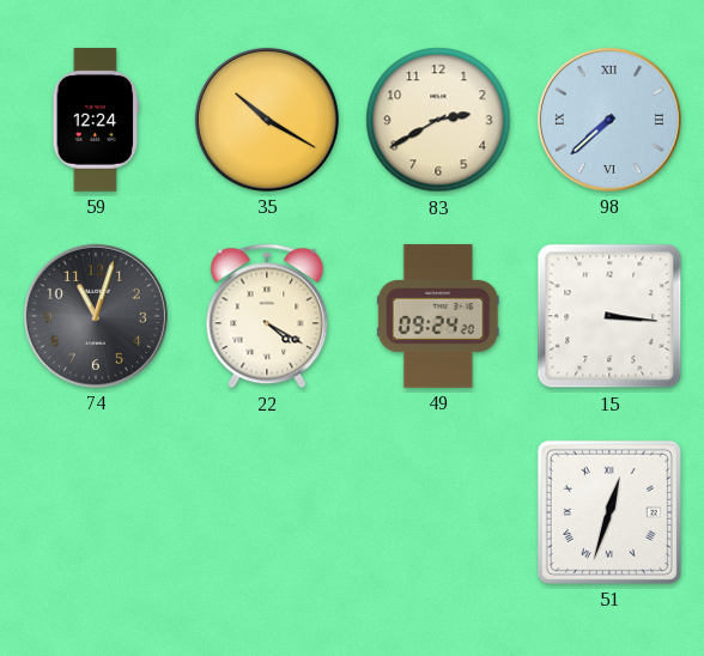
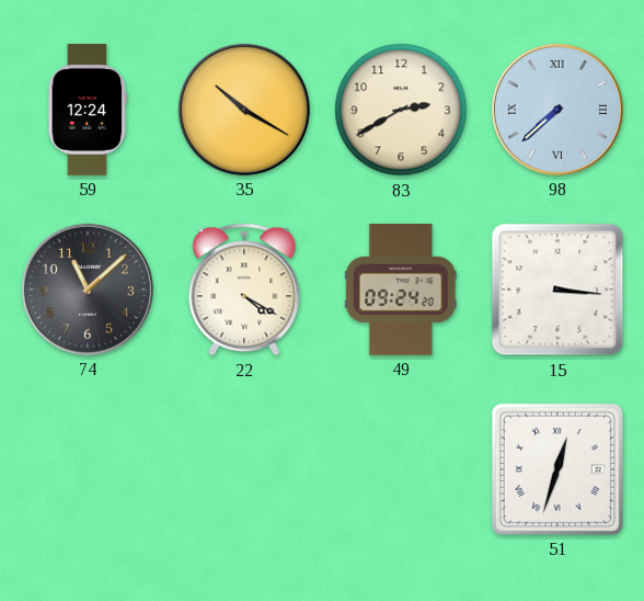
74: 11:03 -> 11:08 (88, 290)
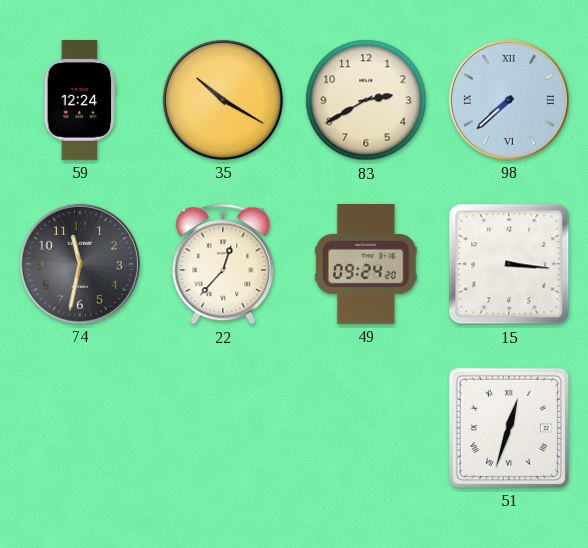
74: 11:08 -> 11:32 (80, 264)
22: 4:20 -> 12:37 (223, 264)
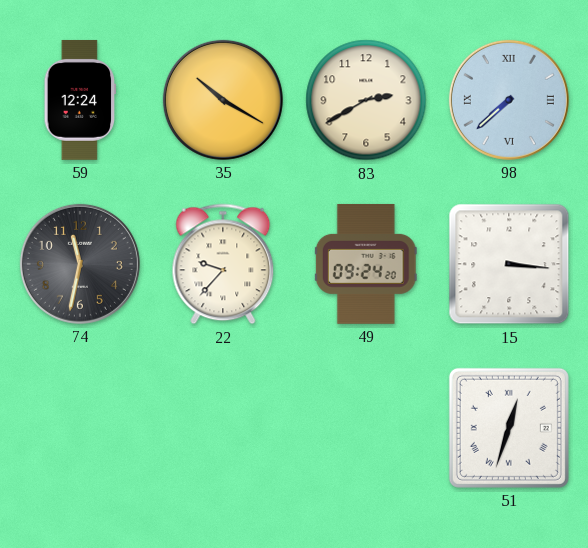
22: 12:37 -> 9:37 (223, 264)
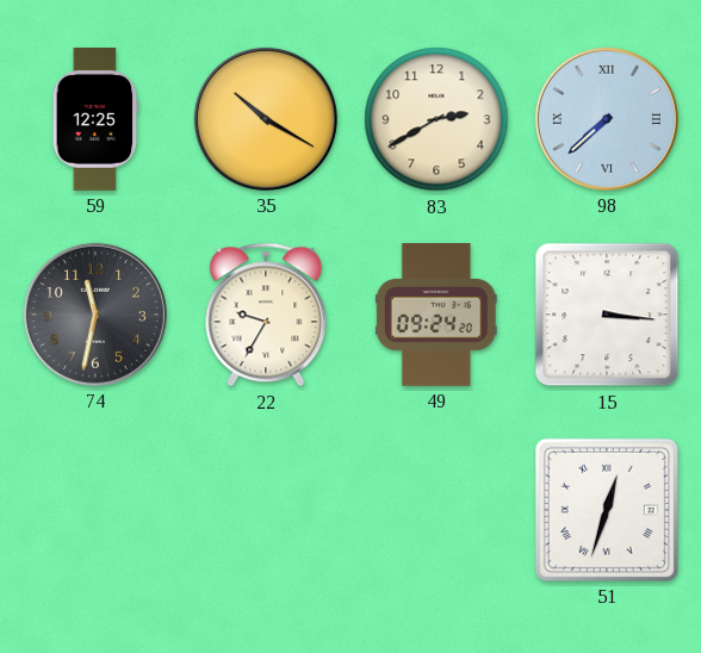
59: 12:24 -> 12:25 (95, 119)
22: 9:37 -> 9:35 (266, 315)
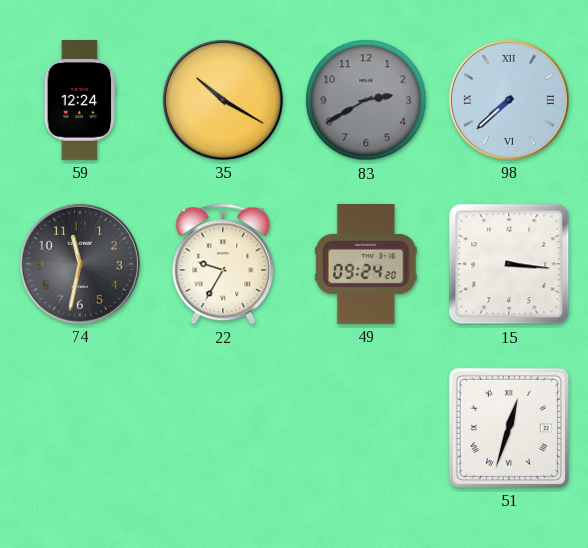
59: 12:25 -> 12:24 (80, 100)
83 dial: cream -> grey (366, 100)
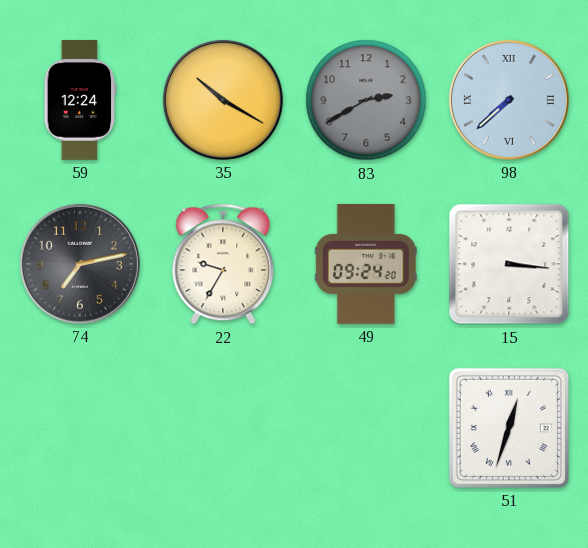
74: 11:32 -> 7:13 (80, 264)
